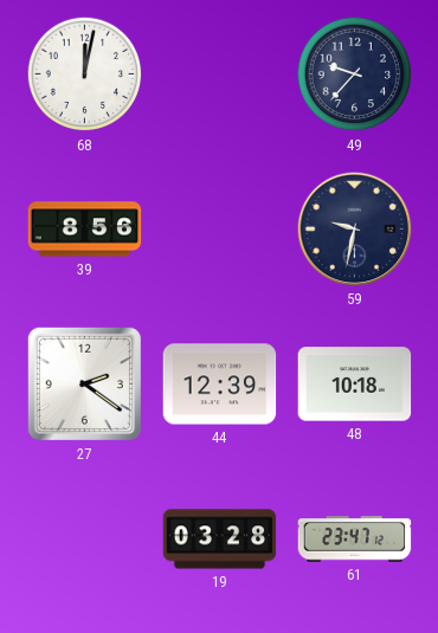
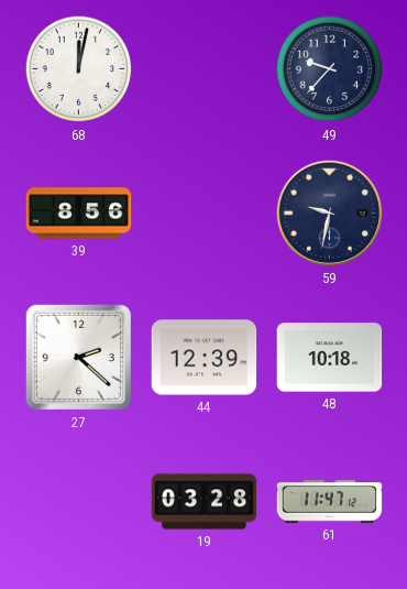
27: 2:21 -> 2:22 (78, 357)
61: 23:47 -> 11:47 (330, 502)
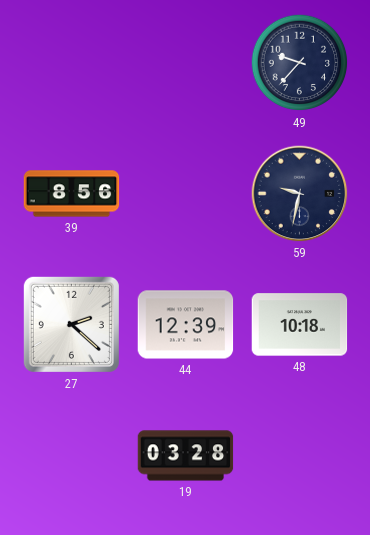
68: 12:02 -> none (79, 69)
61: 11:47 -> none (330, 502)
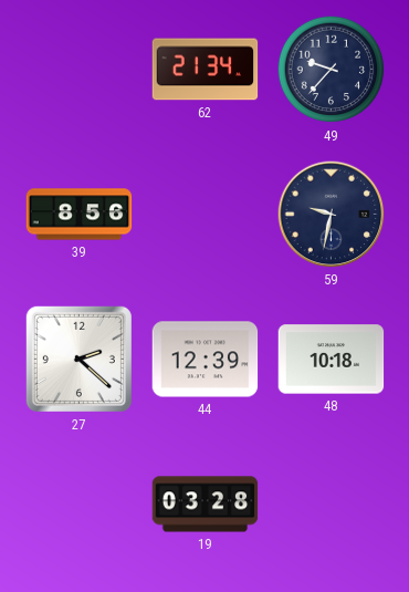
62: none -> 21:34 (206, 70)
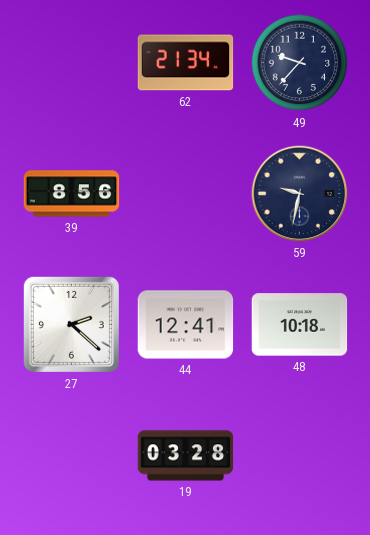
44: 12:39 -> 12:41 (186, 325)
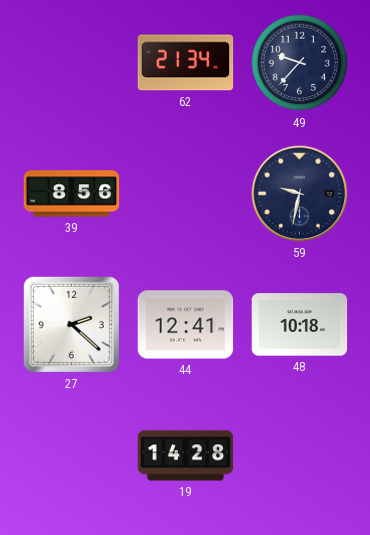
19: 03:28 -> 14:28 (186, 456)
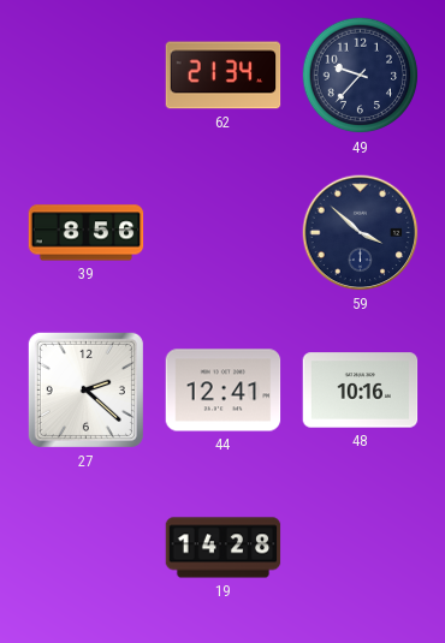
59: 9:32 -> 3:52 (361, 233)
48: 10:18 -> 10:16 (361, 391)
